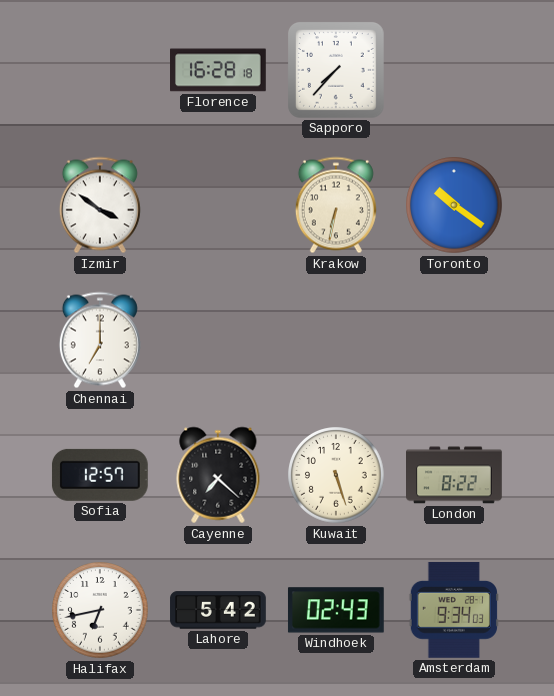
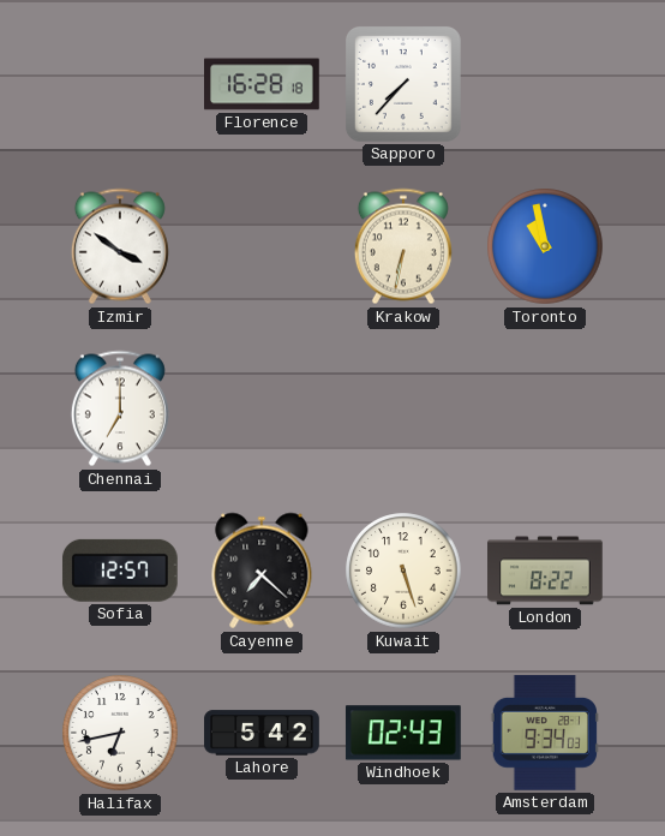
Toronto: 10:21 -> 10:58 (545, 246)
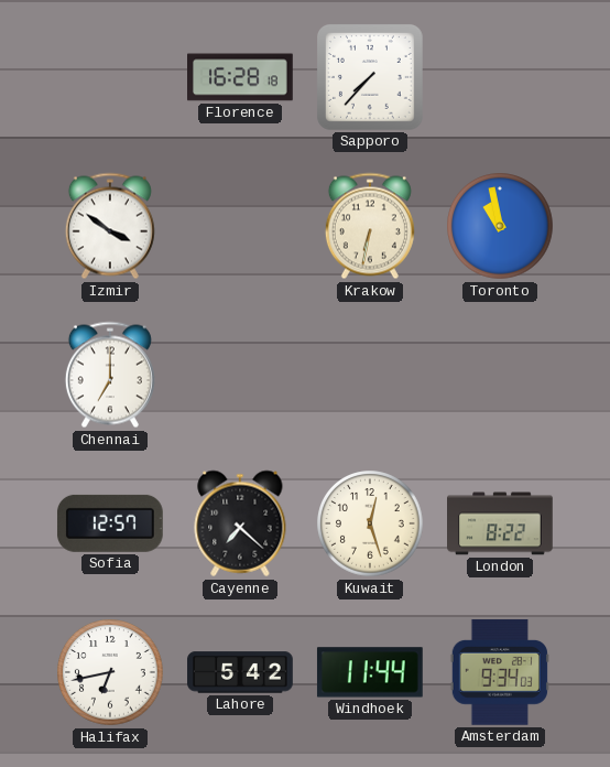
Kuwait: 5:27 -> 12:27 (370, 523)
Windhoek: 02:43 -> 11:44 (370, 672)
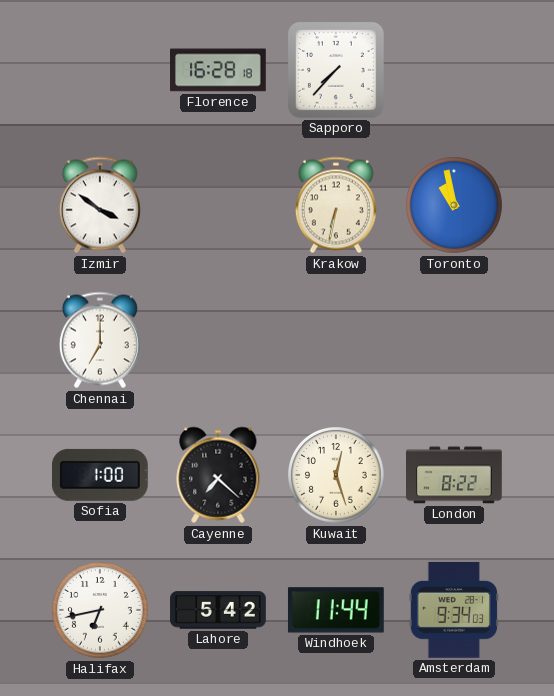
Sofia: 12:57 -> 1:00 (100, 475)
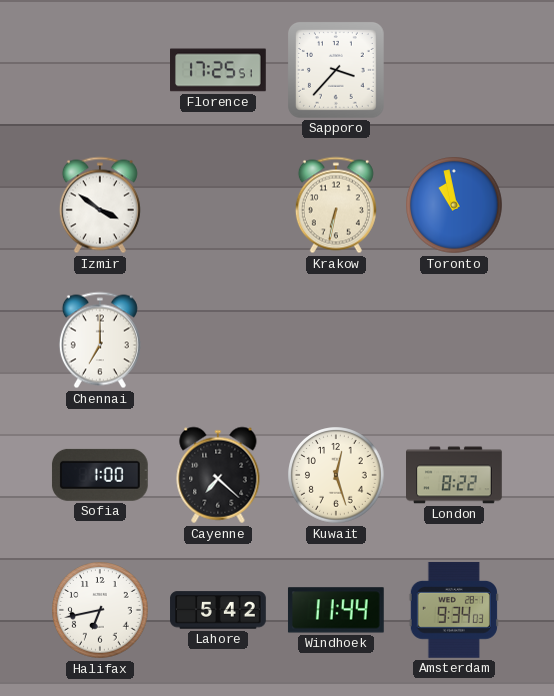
Florence: 16:28 -> 17:25 (219, 70)
Sapporo: 7:37 -> 3:37 (336, 70)
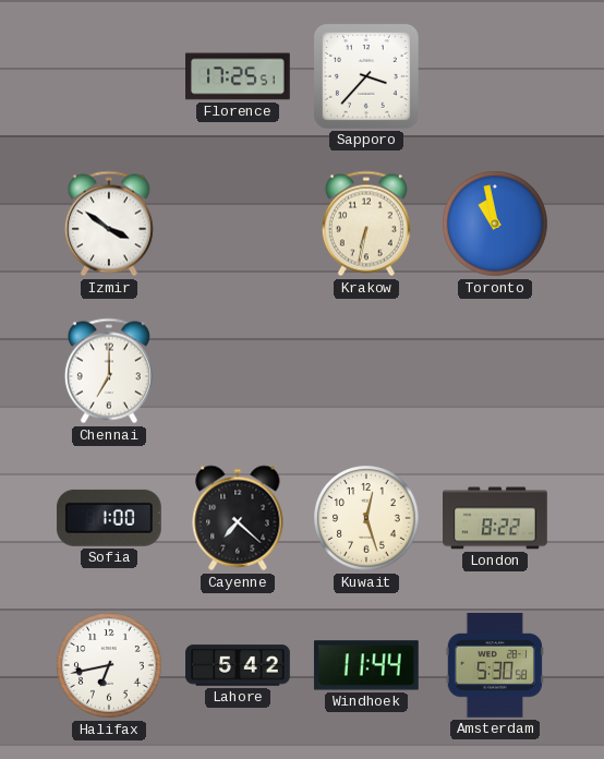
Amsterdam: 9:34 -> 5:30 (495, 665)
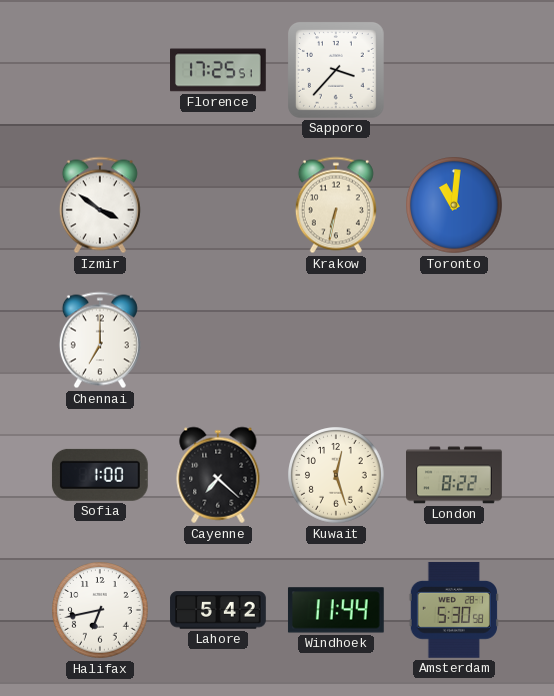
Toronto: 10:58 -> 11:01 (454, 205)
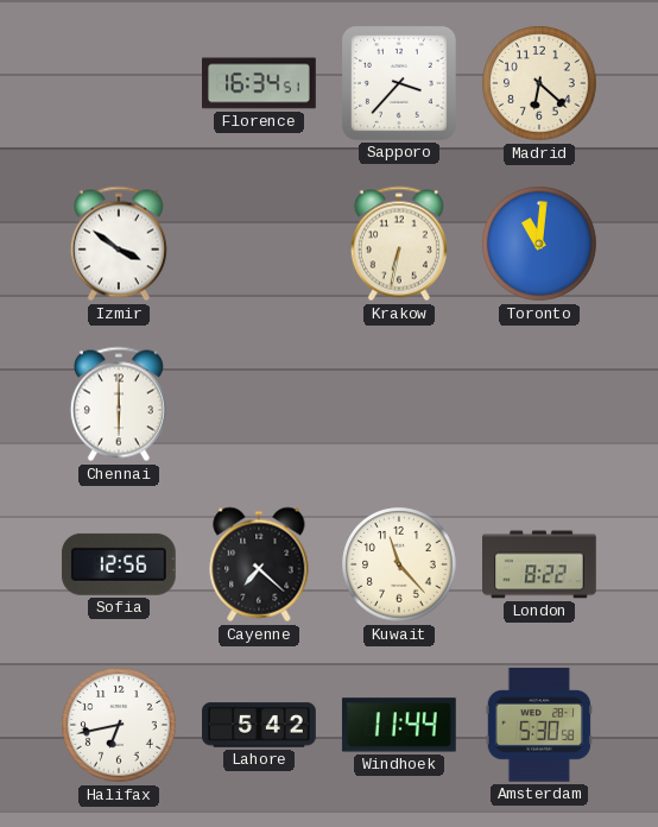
Florence: 17:25 -> 16:34 (260, 83)
Madrid: none -> 6:22 (539, 83)
Chennai: 7:00 -> 6:00 (119, 404)
Sofia: 1:00 -> 12:56 (119, 564)
Kuwait: 12:27 -> 11:23 (399, 564)
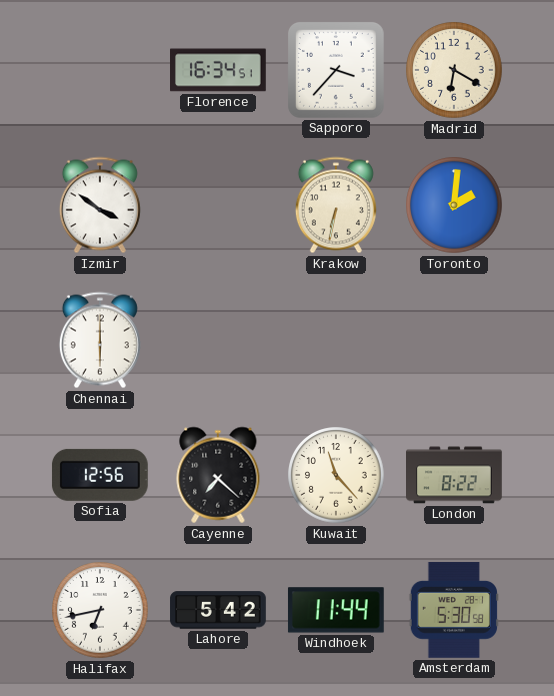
Madrid: 6:22 -> 6:20 (454, 70)
Toronto: 11:01 -> 2:01 (454, 205)
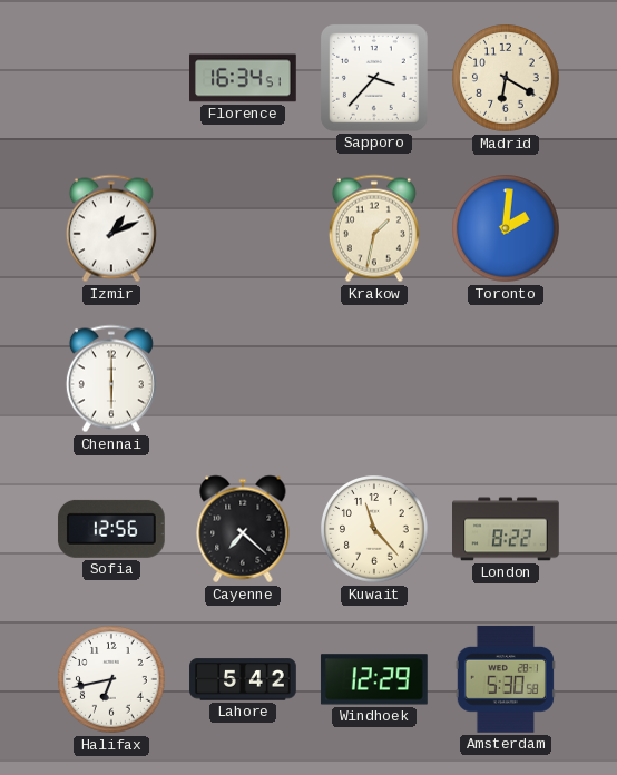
Izmir: 3:51 -> 1:11 (111, 228)
Krakow: 6:32 -> 1:32 (374, 228)
Windhoek: 11:44 -> 12:29 (374, 679)
